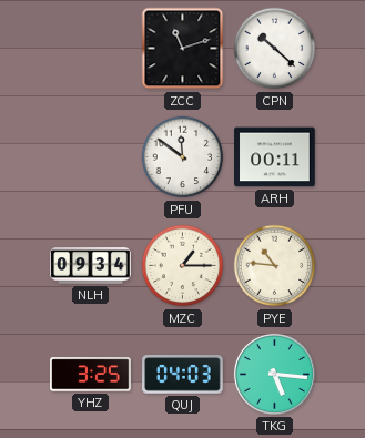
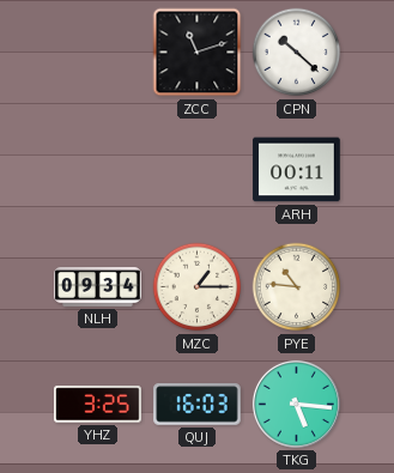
PFU: 11:51 -> none (183, 157)
QUJ: 04:03 -> 16:03 (198, 405)
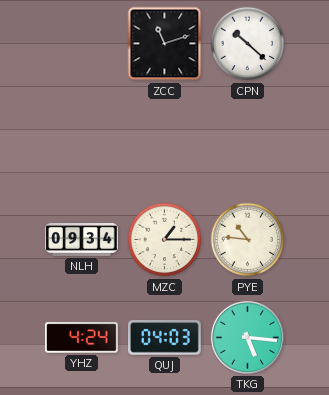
ARH: 00:11 -> none (297, 170)
YHZ: 3:25 -> 4:24 (82, 338)
QUJ: 16:03 -> 04:03 (165, 338)
